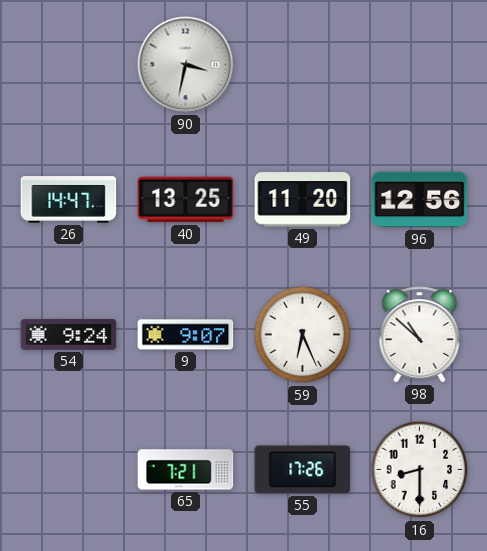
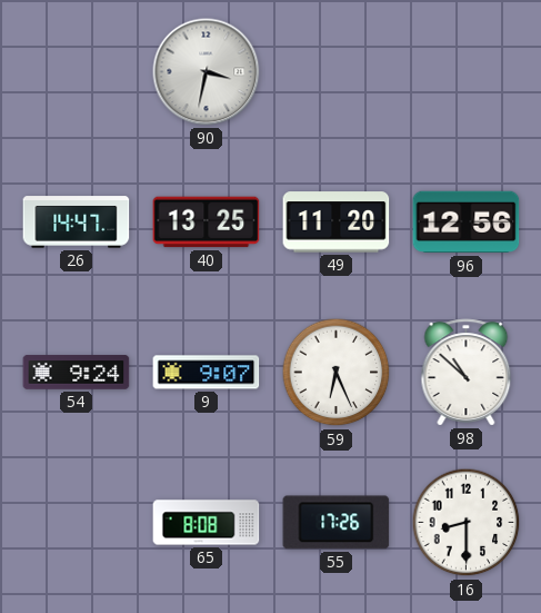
65: 7:21 -> 8:08 (207, 523)
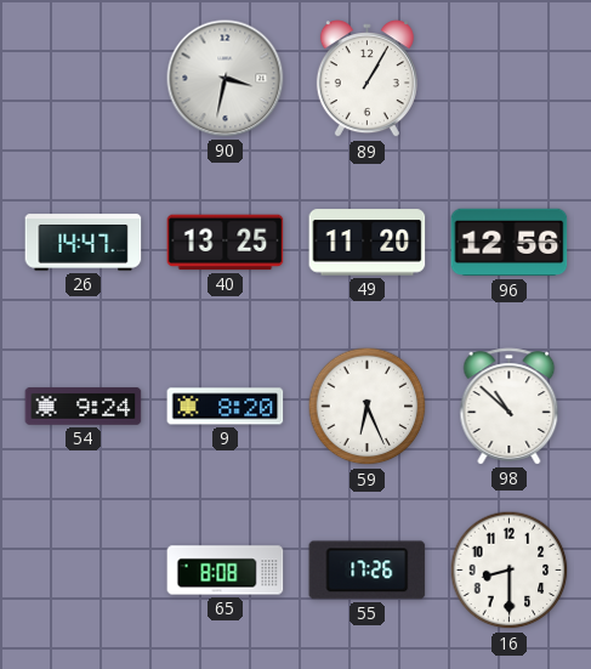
89: none -> 1:05 (366, 79)
9: 9:07 -> 8:20 (226, 407)
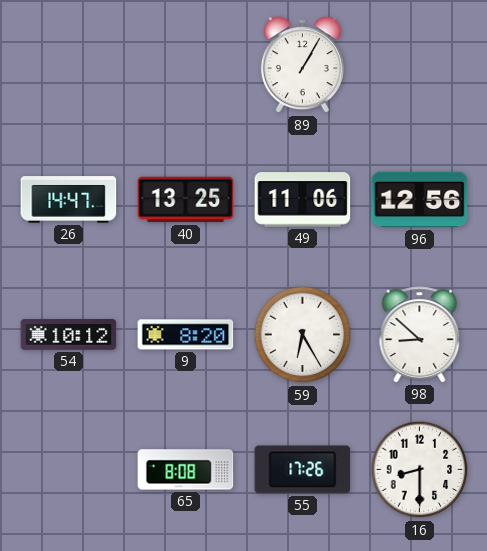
90: 3:32 -> none (226, 79)
49: 11:20 -> 11:06 (303, 200)
54: 9:24 -> 10:12 (69, 335)
59: 6:26 -> 6:25 (303, 335)
98: 10:52 -> 8:52 (420, 335)
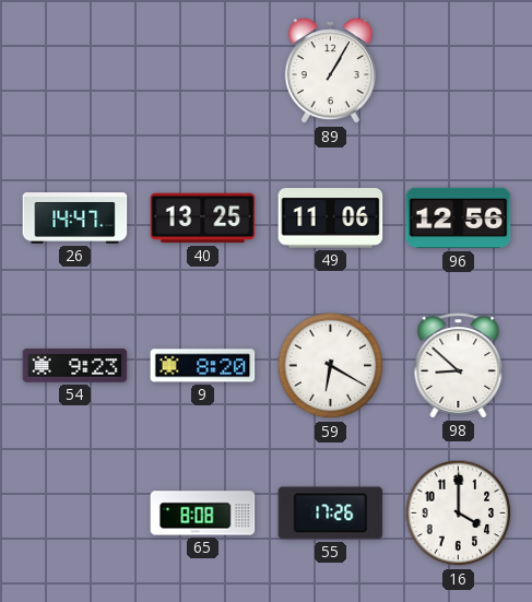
54: 10:12 -> 9:23 (75, 366)
59: 6:25 -> 6:20 (331, 366)
16: 8:30 -> 4:00 (459, 514)
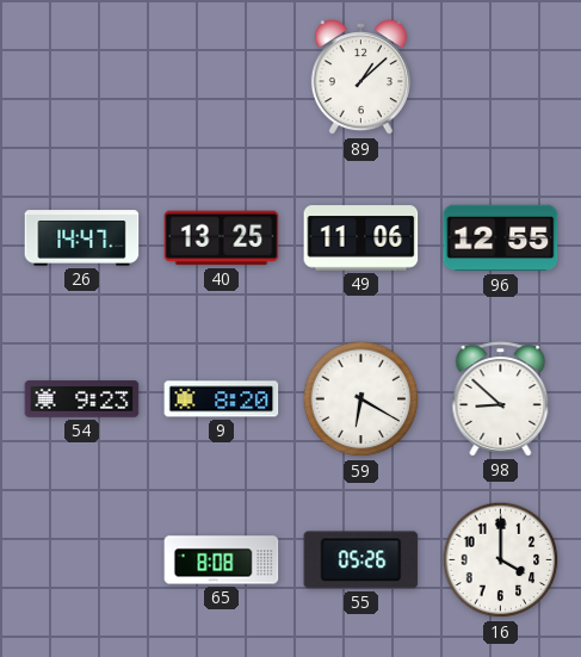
89: 1:05 -> 1:08 (360, 78)
96: 12:56 -> 12:55 (501, 238)
55: 17:26 -> 05:26 (361, 560)
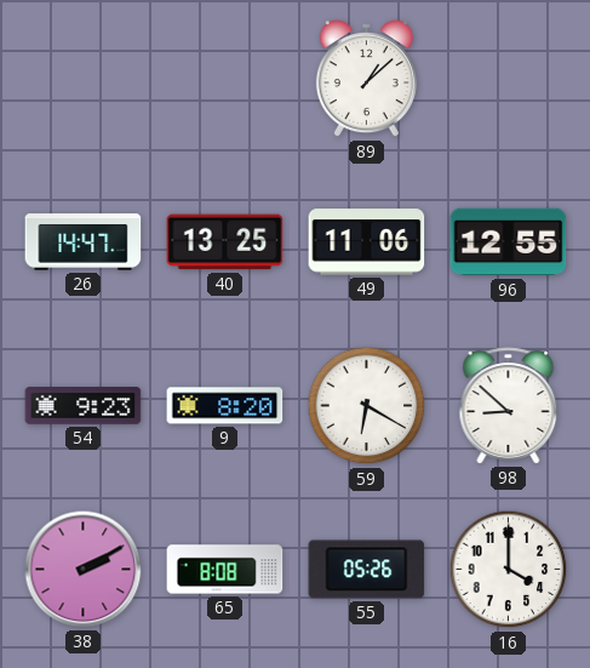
38: none -> 2:10 (84, 570)
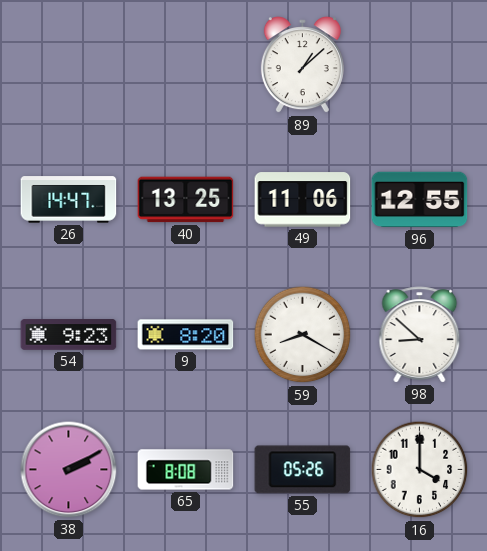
59: 6:20 -> 8:20 (303, 335)
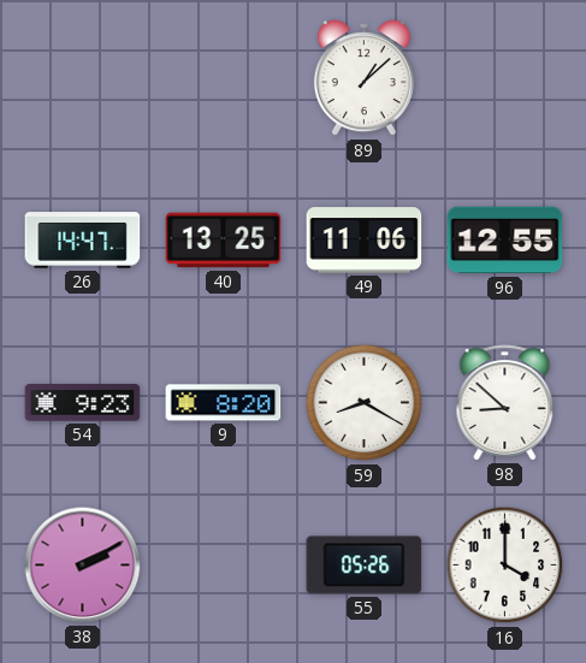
65: 8:08 -> none (186, 470)
